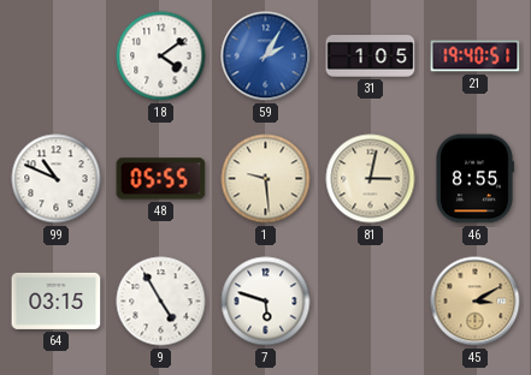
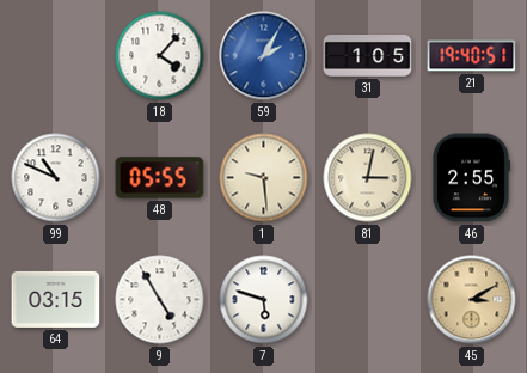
18: 4:09 -> 4:07 (160, 56)
46: 8:55 -> 2:55 (472, 178)
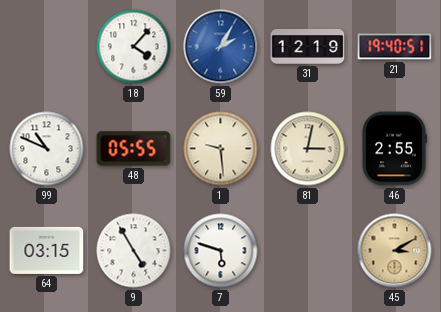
31: 1:05 -> 12:19 (308, 47)
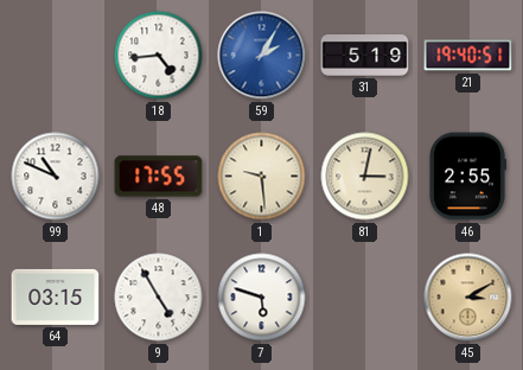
18: 4:07 -> 4:44 (159, 56)
31: 12:19 -> 5:19 (365, 56)
48: 05:55 -> 17:55 (159, 177)
